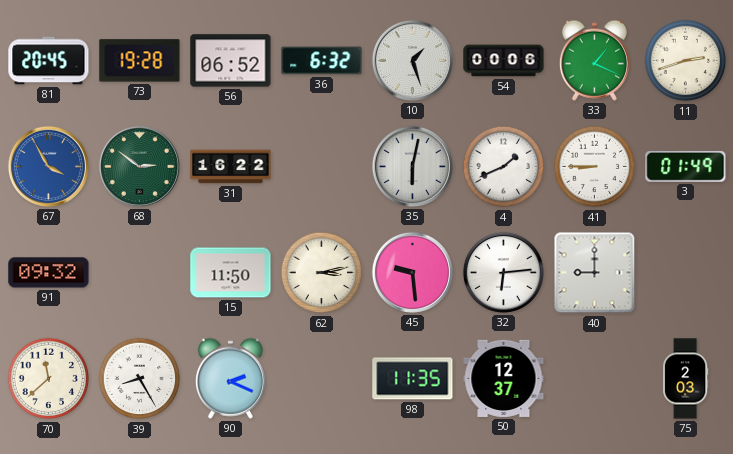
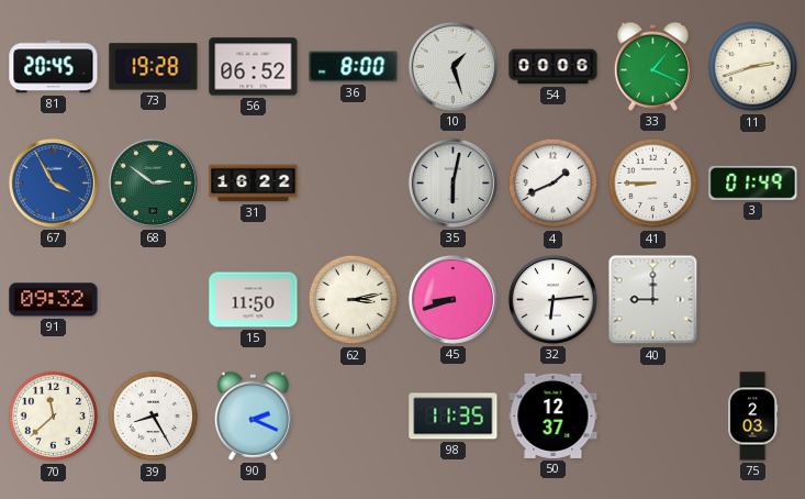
36: 6:32 -> 8:00 (354, 67)
45: 9:29 -> 8:42 (452, 299)
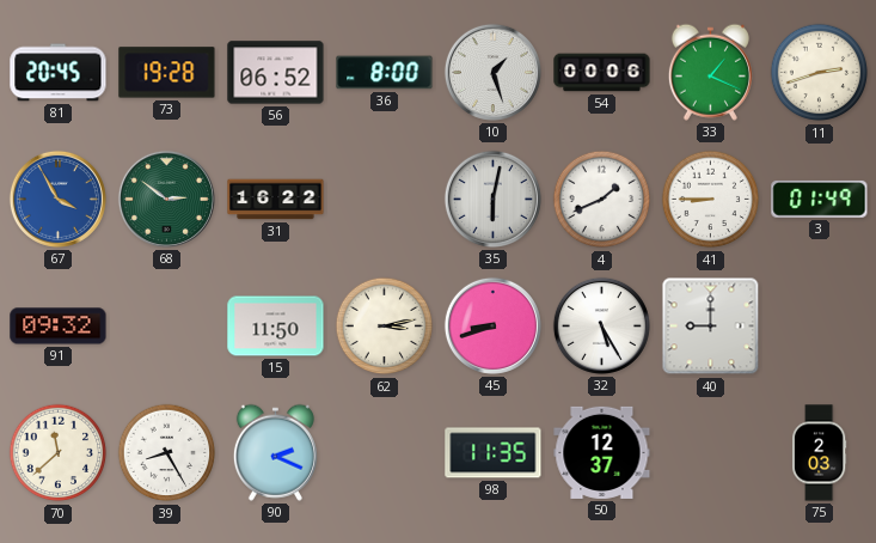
32: 6:14 -> 5:25 (601, 325)
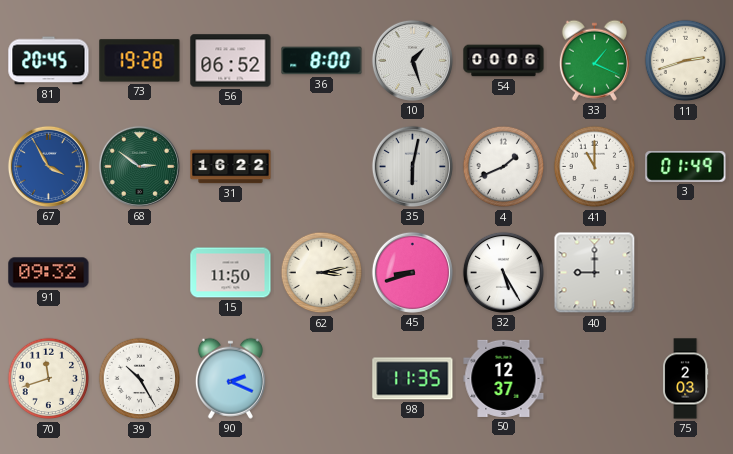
41: 8:45 -> 11:00 (595, 167)
70: 11:38 -> 11:42 (49, 379)
39: 8:25 -> 10:25 (140, 379)
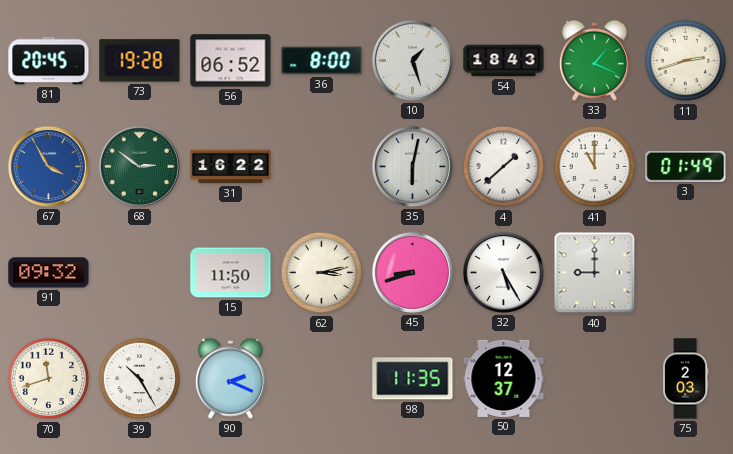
54: 00:06 -> 18:43 (504, 61)
4: 1:41 -> 1:38 (504, 167)
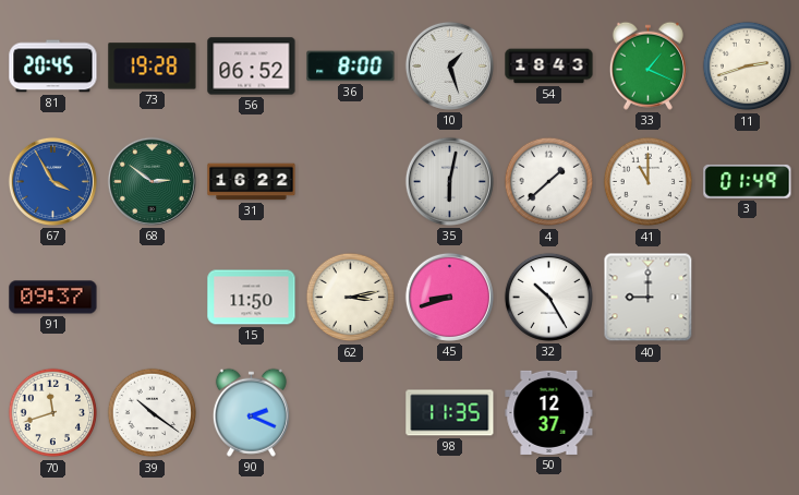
91: 09:32 -> 09:37 (53, 298)
32: 5:25 -> 10:25 (548, 297)
39: 10:25 -> 10:21 (153, 413)
75: 2:03 -> none (686, 379)
